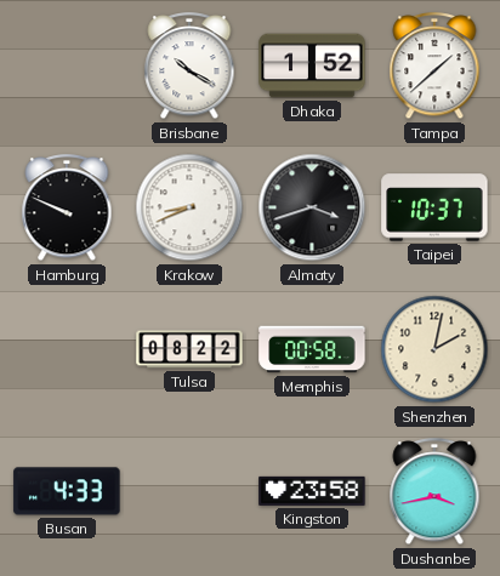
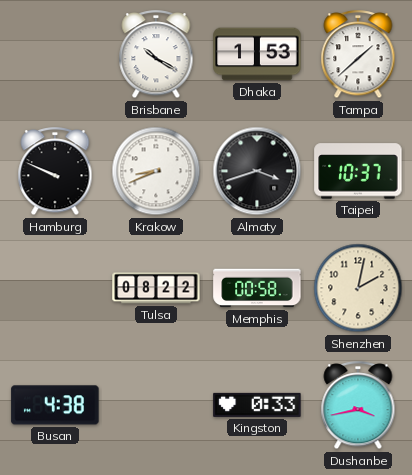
Dhaka: 1:52 -> 1:53 (257, 54)
Busan: 4:33 -> 4:38 (55, 405)
Kingston: 23:58 -> 0:33 (257, 405)
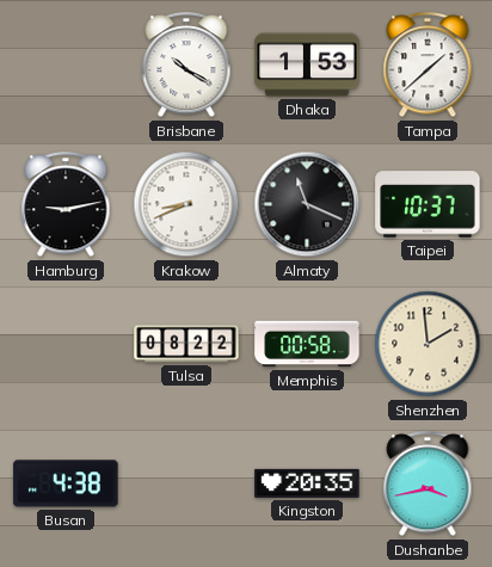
Hamburg: 9:49 -> 9:13 (66, 205)
Almaty: 3:42 -> 11:19 (307, 204)
Shenzhen: 2:02 -> 1:59 (428, 344)
Kingston: 0:33 -> 20:35 (307, 483)
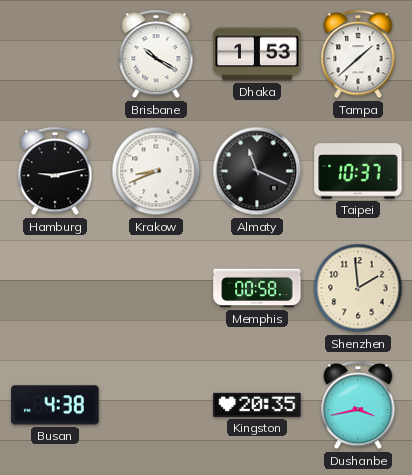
Tulsa: 08:22 -> none (186, 344)
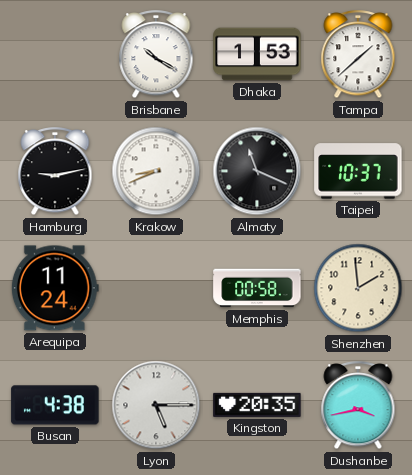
Arequipa: none -> 11:24 (55, 288)
Lyon: none -> 5:15 (156, 405)
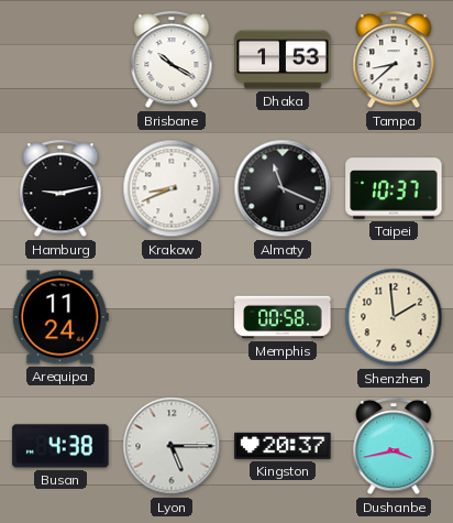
Tampa: 1:38 -> 8:38 (394, 61)
Kingston: 20:35 -> 20:37 (283, 446)
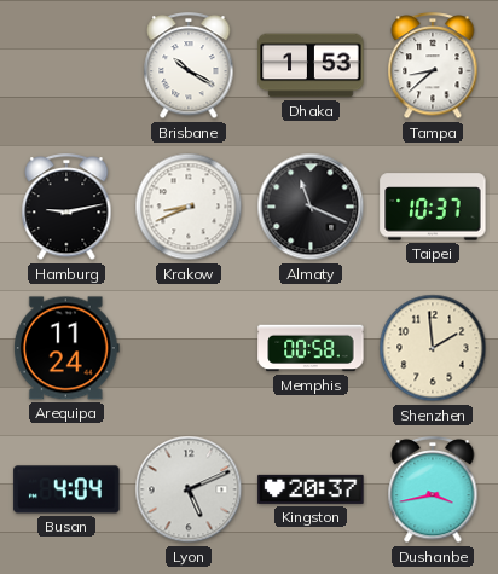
Busan: 4:38 -> 4:04 (66, 489)
Lyon: 5:15 -> 5:11 (189, 489)
